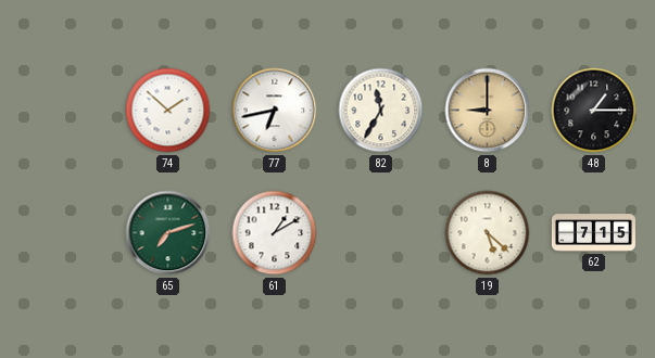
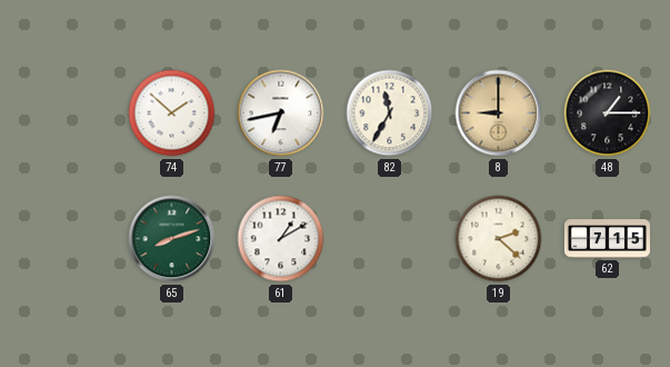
65: 7:12 -> 8:12 (172, 239)
19: 5:22 -> 2:22 (499, 239)
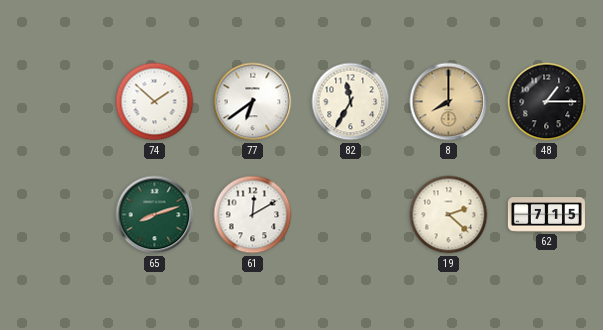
77: 6:43 -> 6:39 (253, 102)
8: 9:00 -> 8:00 (449, 102)
61: 1:10 -> 12:10 (253, 215)
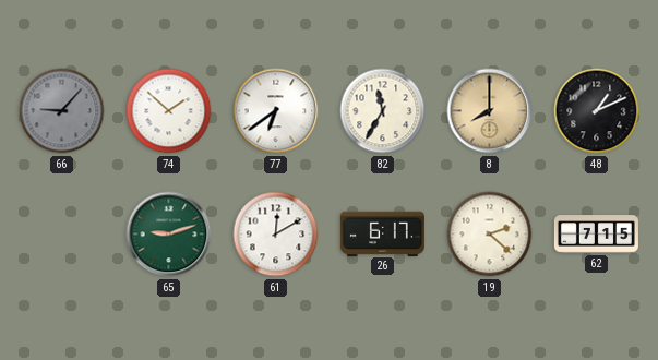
66: none -> 9:07 (62, 111)
48: 1:15 -> 1:11 (597, 111)
65: 8:12 -> 9:12 (169, 235)
26: none -> 6:17 (382, 233)
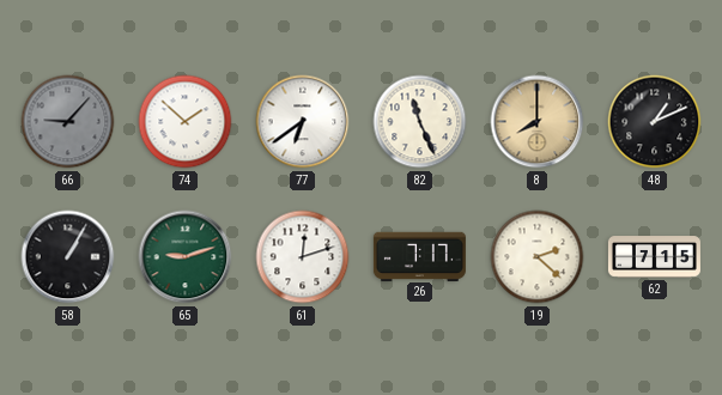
82: 11:35 -> 11:26 (420, 122)
58: none -> 1:05 (68, 257)
61: 12:10 -> 12:12 (303, 257)
26: 6:17 -> 7:17 (419, 256)
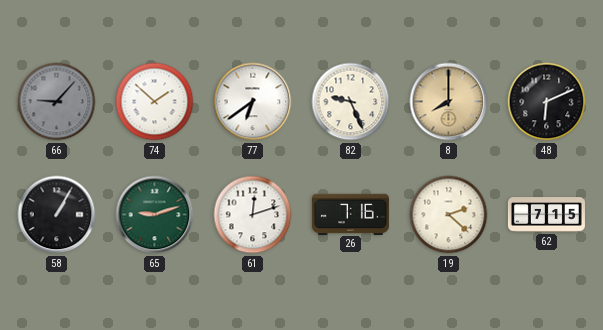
82: 11:26 -> 9:26 (351, 102)
48: 1:11 -> 6:11 (547, 102)
26: 7:17 -> 7:16 (350, 214)
